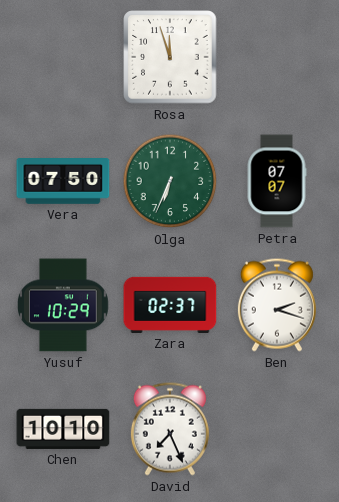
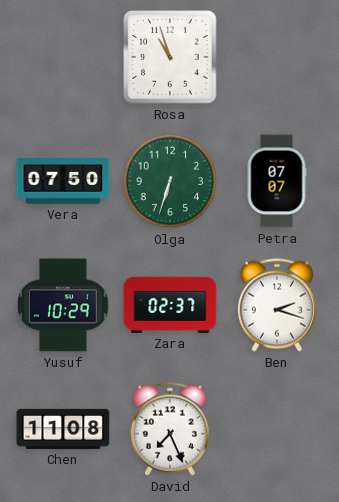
Rosa: 11:57 -> 10:57 (170, 57)
Olga: 6:34 -> 6:33 (170, 181)
Chen: 10:10 -> 11:08 (63, 429)
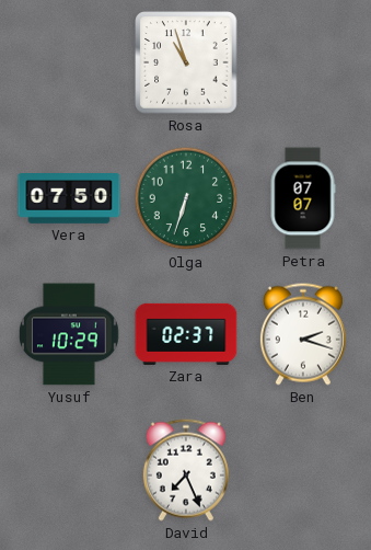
Chen: 11:08 -> none (63, 429)
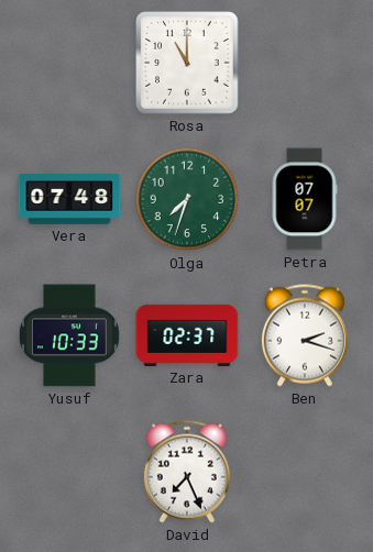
Rosa: 10:57 -> 11:00 (187, 63)
Vera: 07:50 -> 07:48 (69, 200)
Olga: 6:33 -> 7:33 (187, 199)
Yusuf: 10:29 -> 10:33 (70, 335)
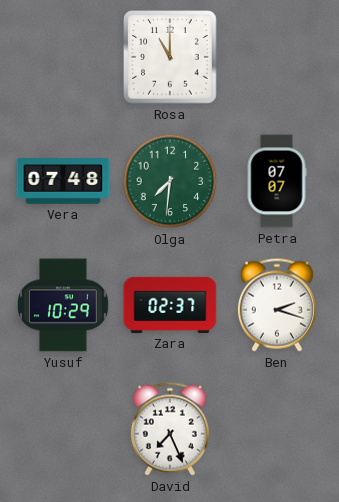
Olga: 7:33 -> 7:31 (170, 181)
Yusuf: 10:33 -> 10:29 (64, 305)
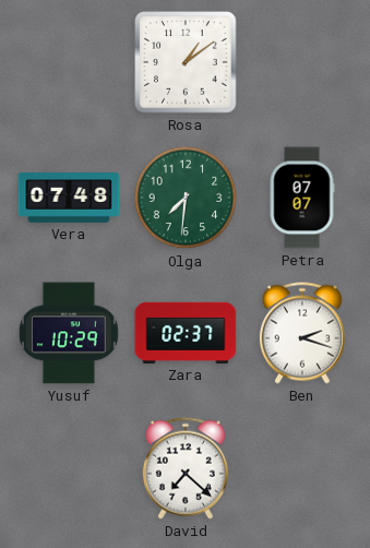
Rosa: 11:00 -> 1:09 (186, 62)
David: 7:26 -> 7:22 (186, 468)
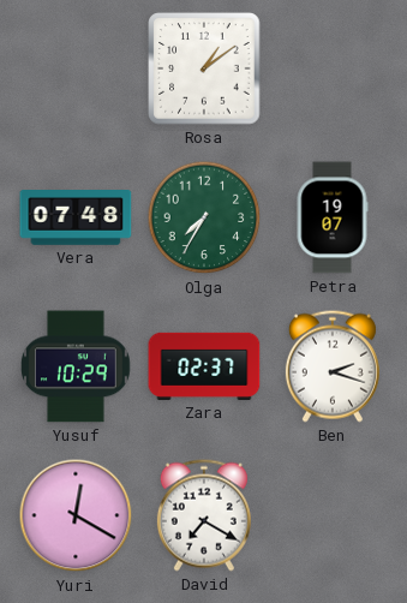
Olga: 7:31 -> 7:35 (204, 217)
Petra: 07:07 -> 19:07 (333, 217)
Yuri: none -> 12:20 (76, 515)
David: 7:22 -> 7:20 (204, 515)
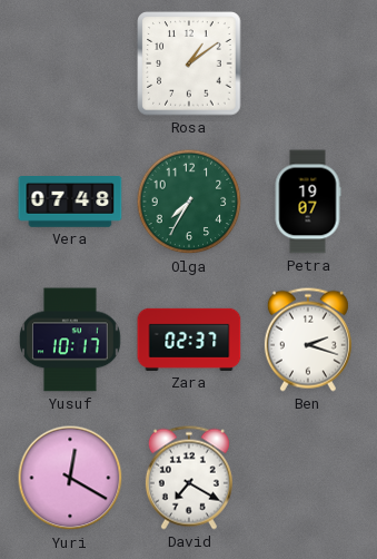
Yusuf: 10:29 -> 10:17 (71, 340)
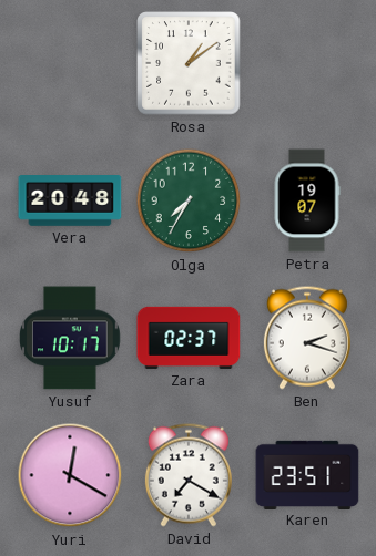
Vera: 07:48 -> 20:48 (70, 202)
Karen: none -> 23:51 (307, 474)
